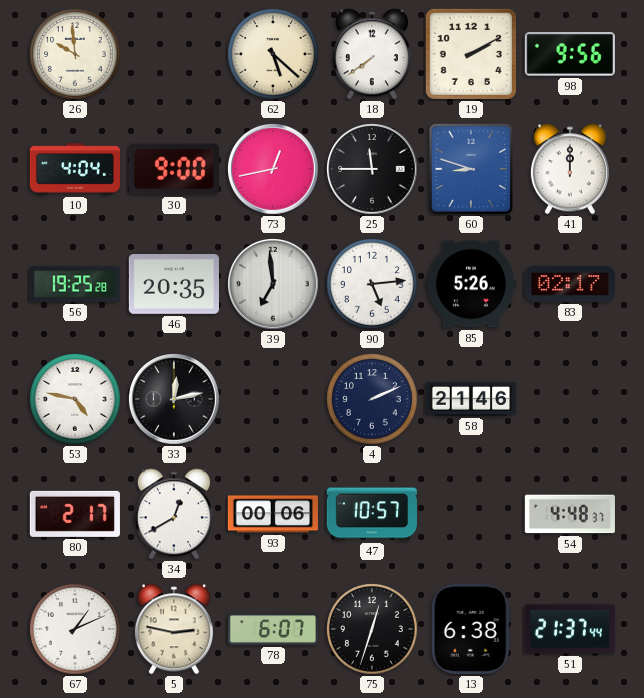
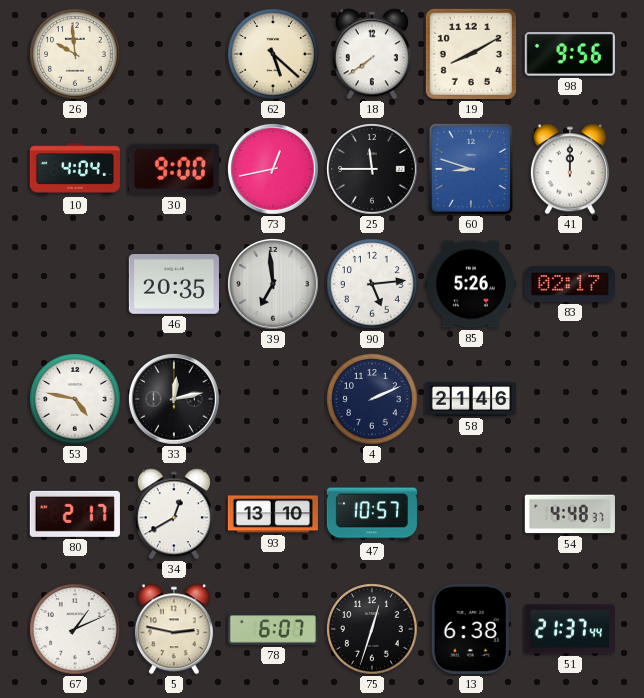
19: 2:10 -> 8:10 (471, 54)
56: 19:25 -> none (74, 284)
93: 00:06 -> 13:10 (273, 514)
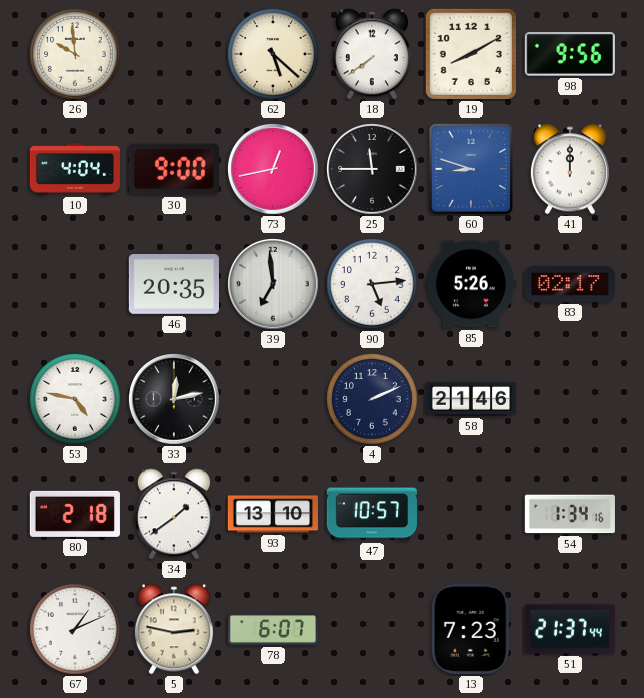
80: 2:17 -> 2:18 (75, 514)
34: 12:40 -> 1:39 (174, 514)
54: 4:48 -> 1:34 (570, 514)
75: 12:33 -> none (372, 629)
13: 6:38 -> 7:23 (471, 629)
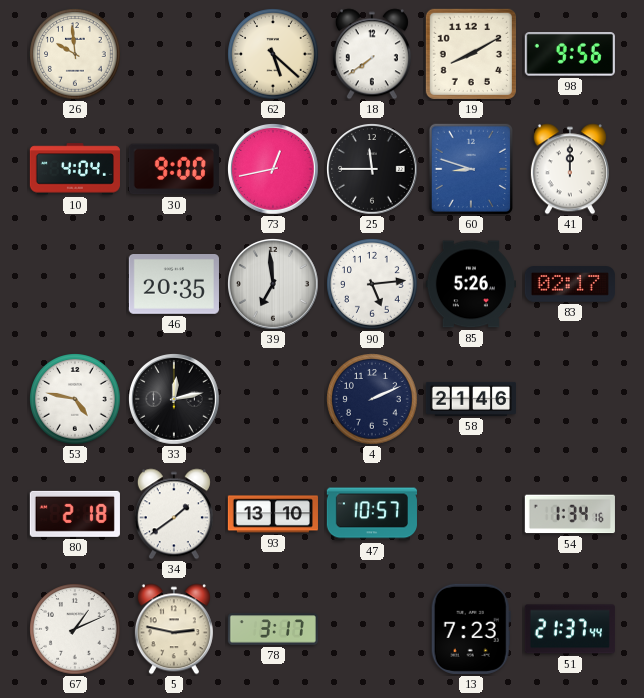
78: 6:07 -> 3:17 (273, 629)
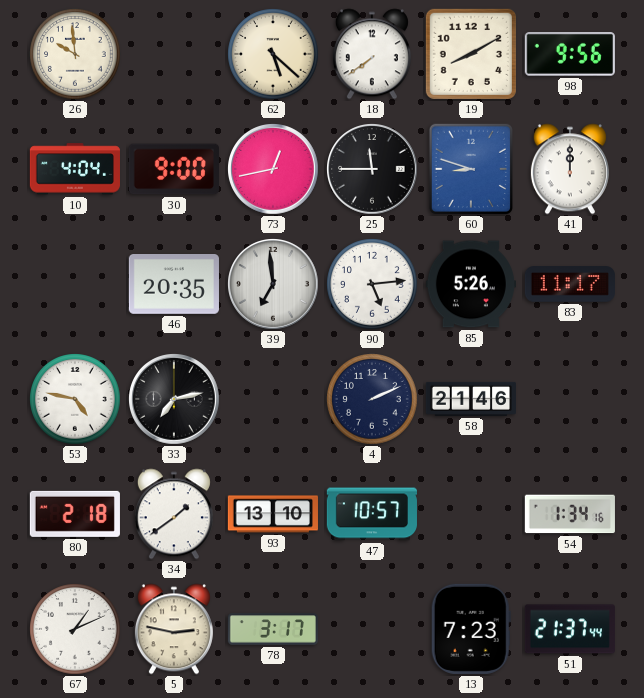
83: 02:17 -> 11:17 (570, 284)
33: 12:13 -> 7:13 (175, 400)
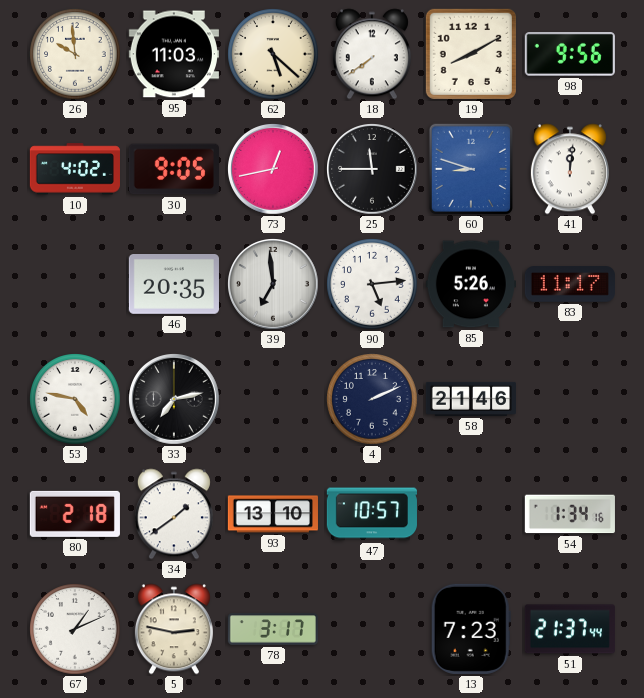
95: none -> 11:03 (174, 54)
10: 4:04 -> 4:02 (75, 169)
30: 9:00 -> 9:05 (174, 169)
41: 12:00 -> 12:01 (570, 169)
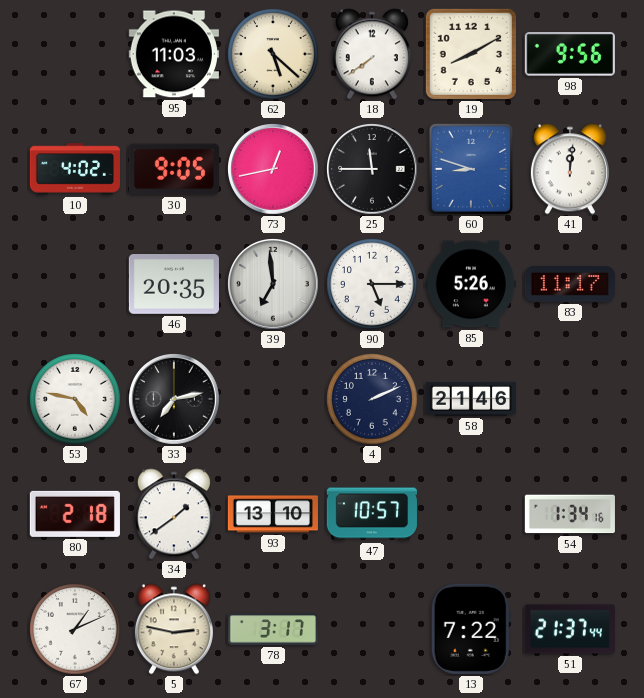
26: 9:59 -> none (75, 54)
90: 5:14 -> 5:15 (372, 284)
13: 7:23 -> 7:22 (471, 629)
